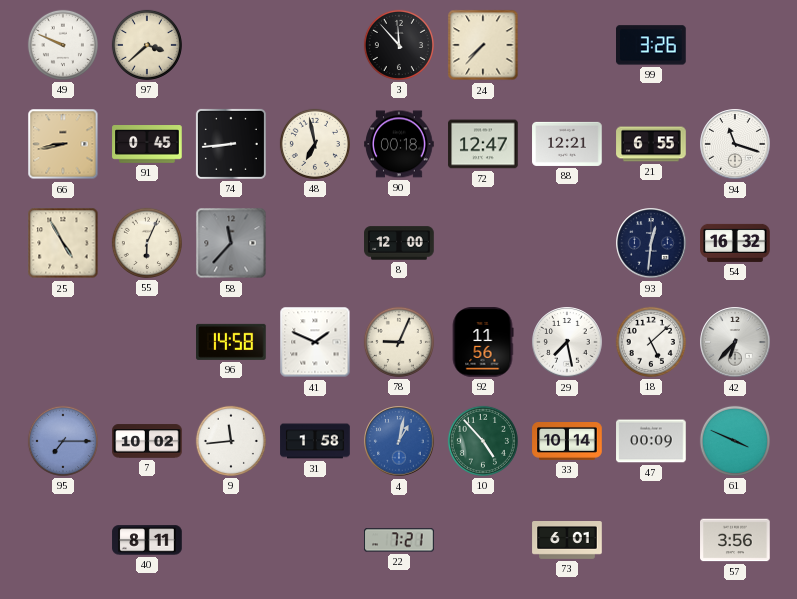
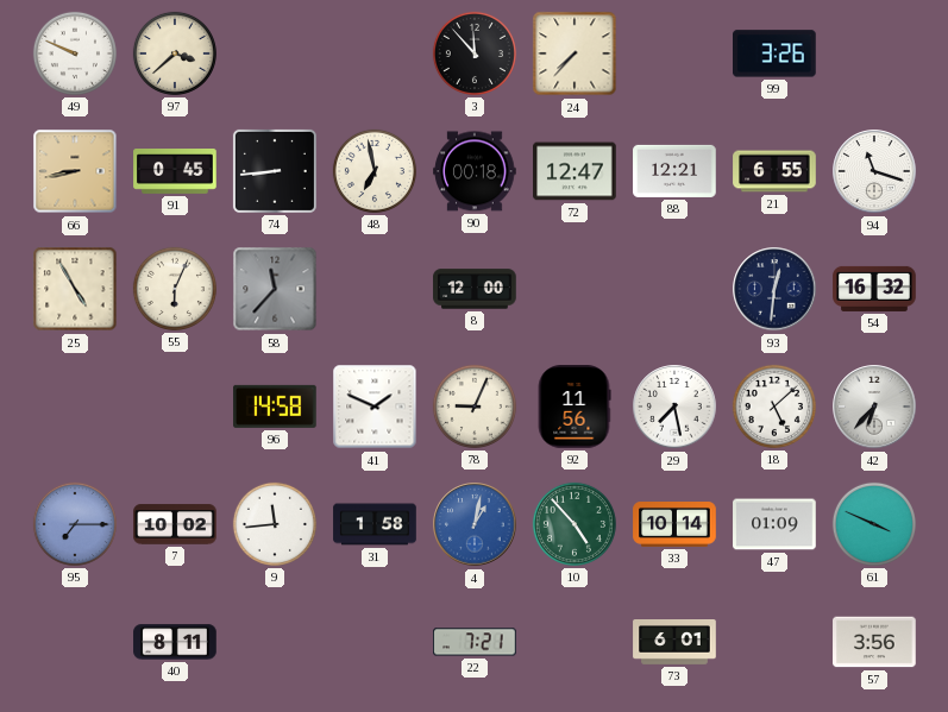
47: 00:09 -> 01:09 (774, 524)
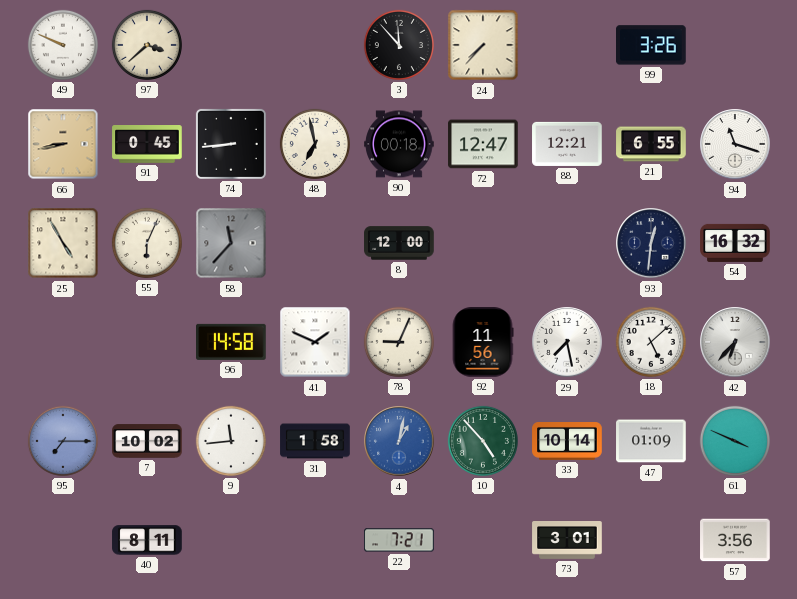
73: 6:01 -> 3:01 (567, 541)
